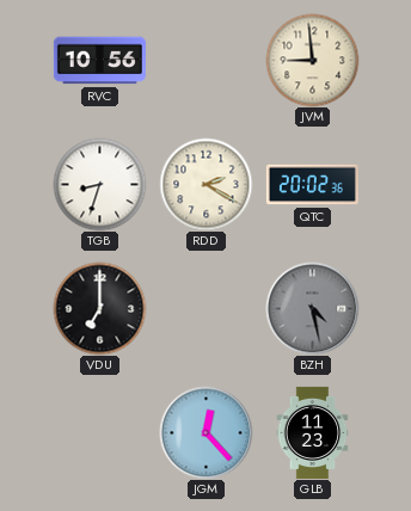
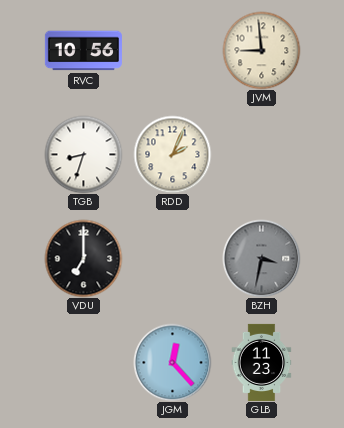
RDD: 2:20 -> 2:04 (172, 154)
QTC: 20:02 -> none (312, 185)
BZH: 4:28 -> 3:32 (261, 258)
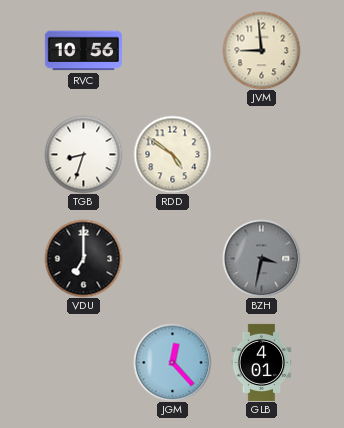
RDD: 2:04 -> 4:51 (172, 154)
GLB: 11:23 -> 4:01 (262, 362)
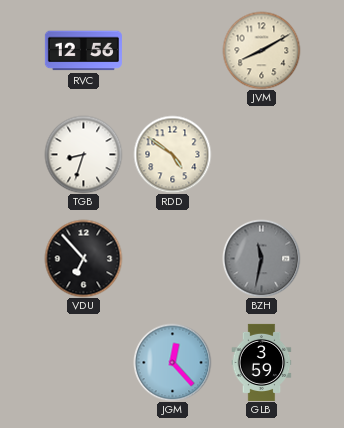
RVC: 10:56 -> 12:56 (83, 51)
JVM: 8:59 -> 8:10 (261, 50)
VDU: 7:00 -> 6:53 (83, 258)
BZH: 3:32 -> 11:32 (261, 258)
GLB: 4:01 -> 3:59 (262, 362)
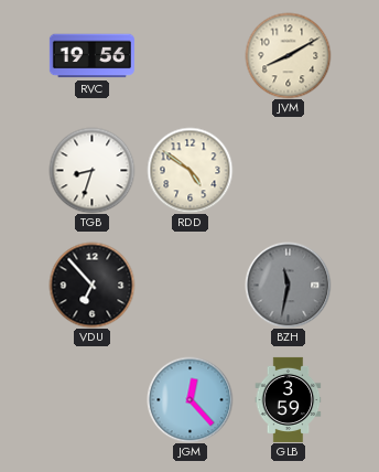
RVC: 12:56 -> 19:56 (91, 56)
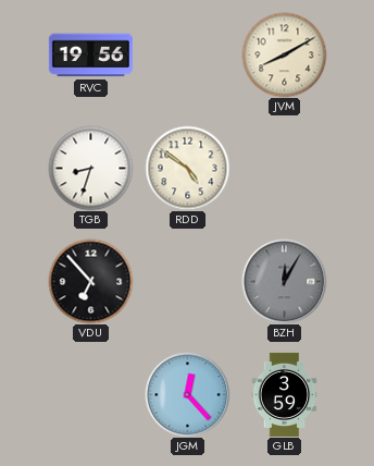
BZH: 11:32 -> 12:05 (284, 281)
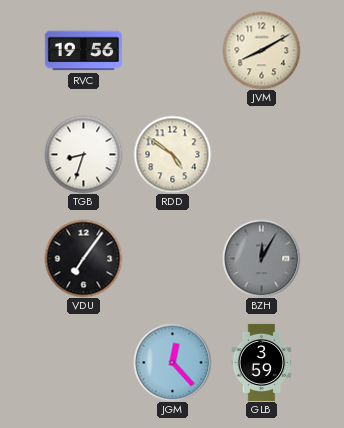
VDU: 6:53 -> 7:06 (83, 258)
